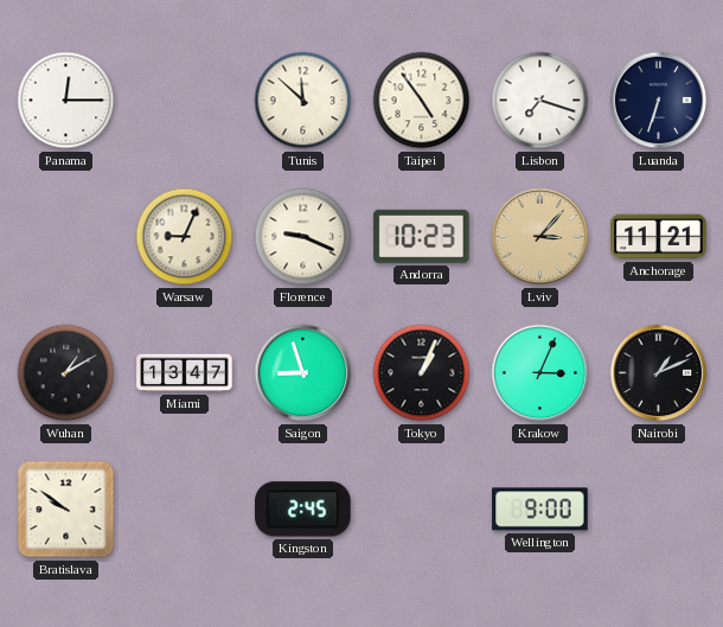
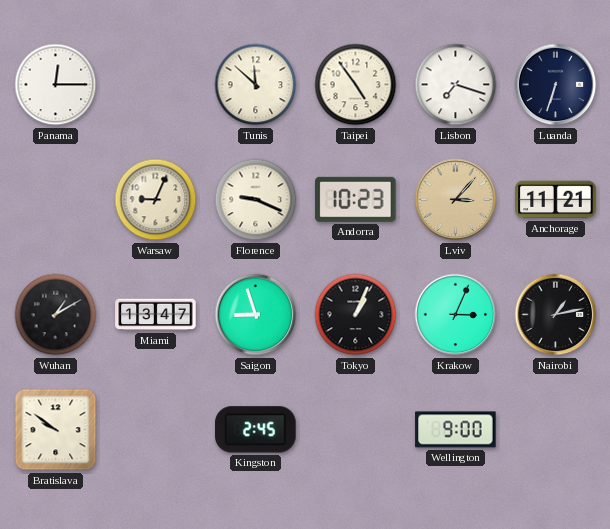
Nairobi: 1:11 -> 1:13 (556, 315)
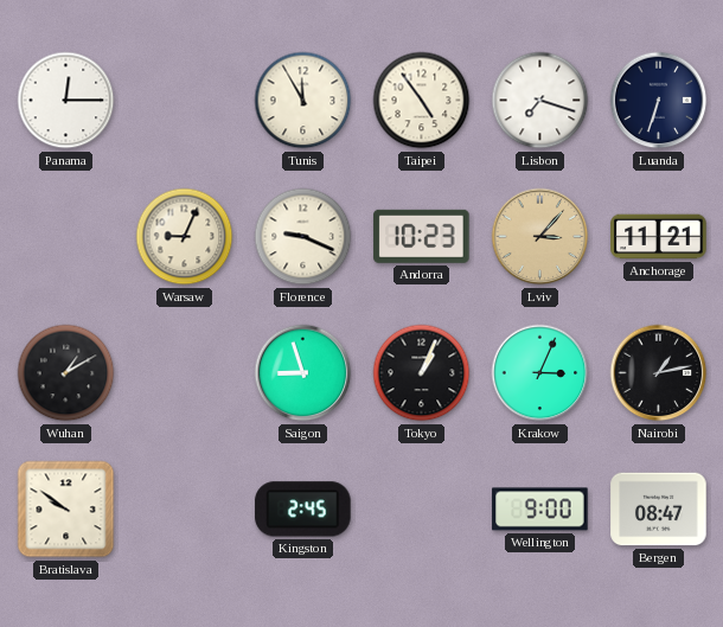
Tunis: 11:52 -> 11:55 (303, 101)
Miami: 13:47 -> none (156, 315)
Bergen: none -> 08:47 (659, 510)
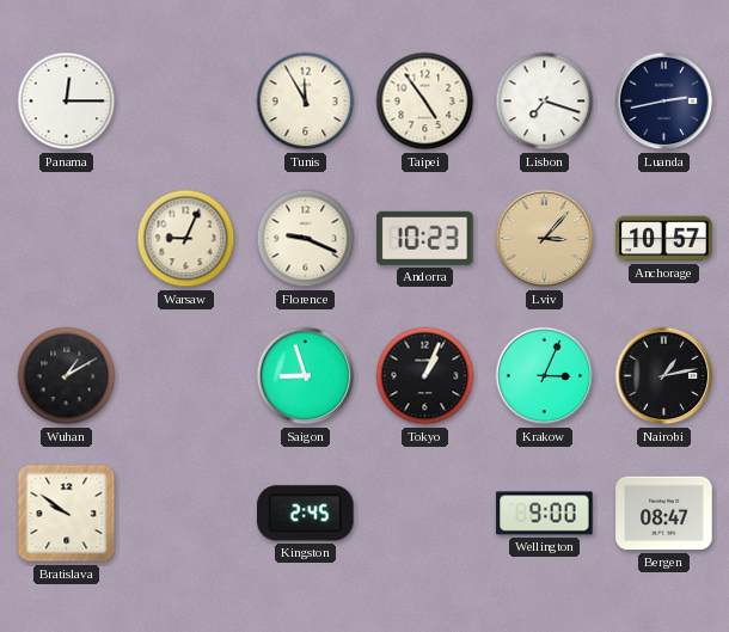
Luanda: 6:33 -> 2:43 (664, 102)
Anchorage: 11:21 -> 10:57 (664, 239)
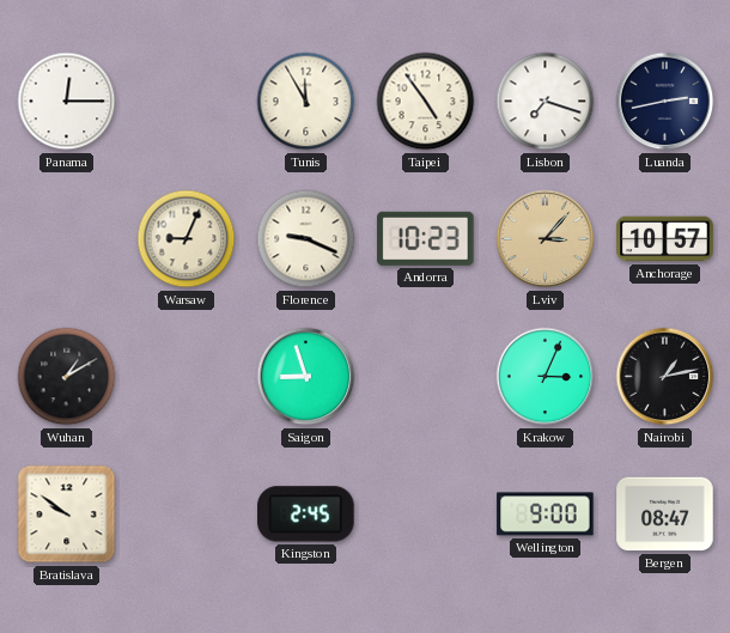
Tokyo: 1:04 -> none (425, 376)
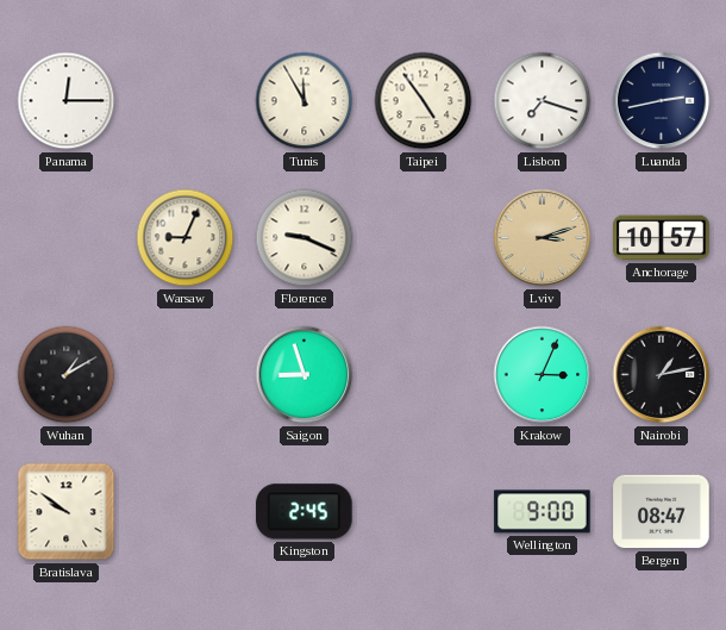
Andorra: 10:23 -> none (426, 238)
Lviv: 3:07 -> 3:12 (543, 238)
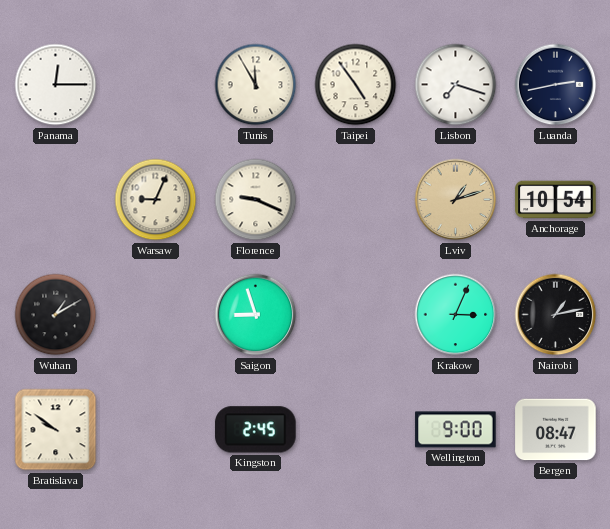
Lviv: 3:12 -> 1:12 (456, 200)
Anchorage: 10:57 -> 10:54 (556, 200)
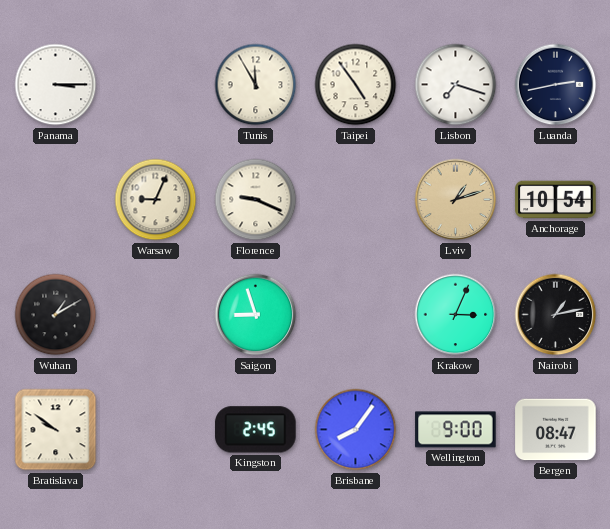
Panama: 12:15 -> 3:15 (56, 85)
Brisbane: none -> 8:06 (356, 430)
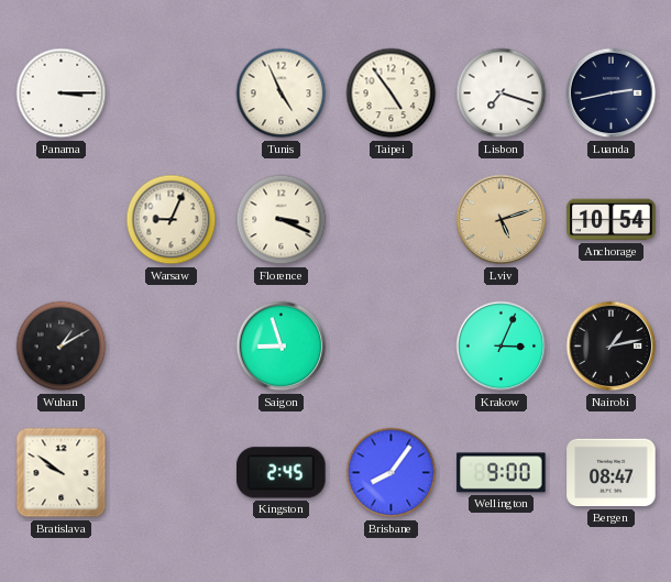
Tunis: 11:55 -> 4:56 (282, 94)
Florence: 9:19 -> 3:19 (282, 220)
Lviv: 1:12 -> 5:12 (502, 220)
